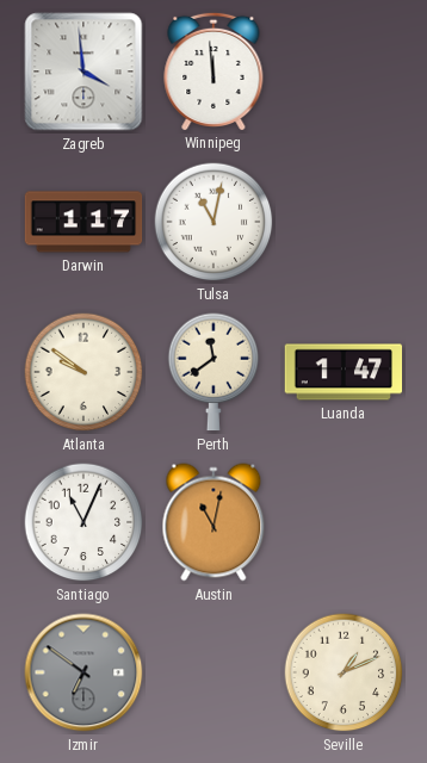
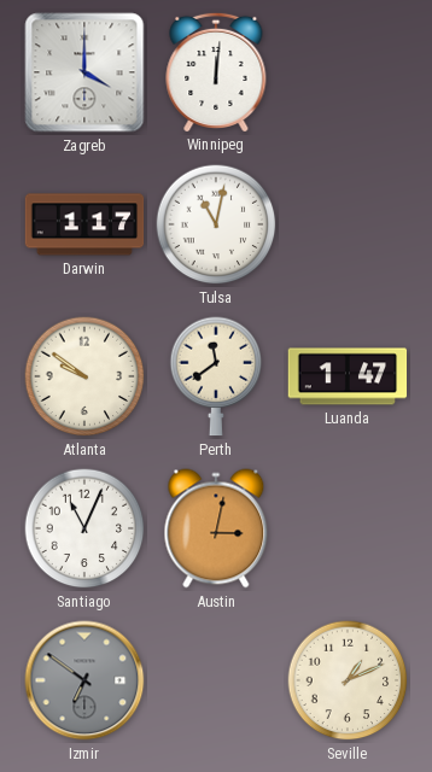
Zagreb: 3:59 -> 4:00 (84, 72)
Winnipeg: 11:59 -> 12:01 (216, 71)
Austin: 11:02 -> 3:02 (216, 528)
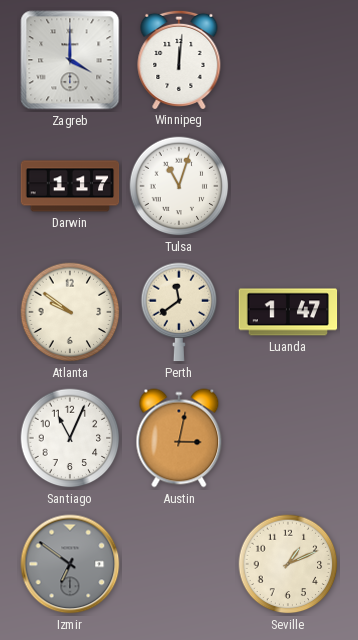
Tulsa: 11:02 -> 11:03 (179, 186)
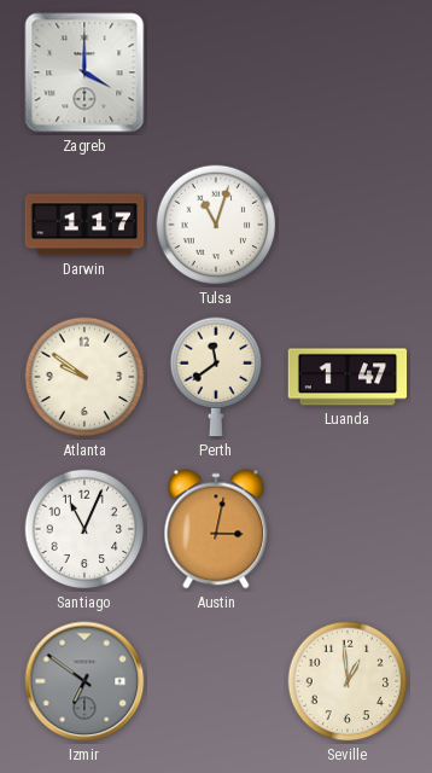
Winnipeg: 12:01 -> none (179, 59)
Seville: 1:11 -> 12:59 (348, 681)
